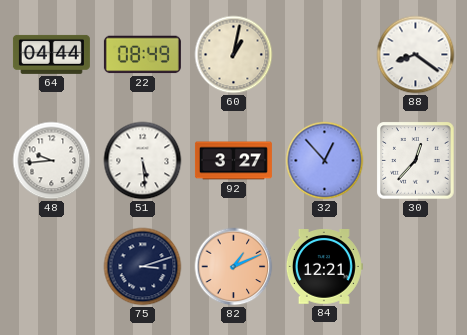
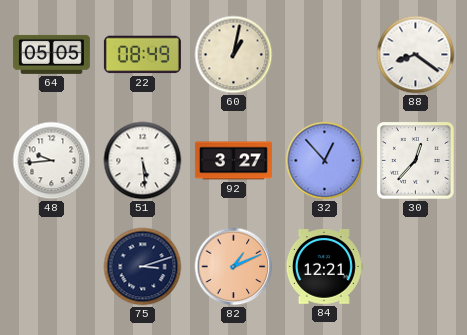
64: 04:44 -> 05:05 (51, 54)
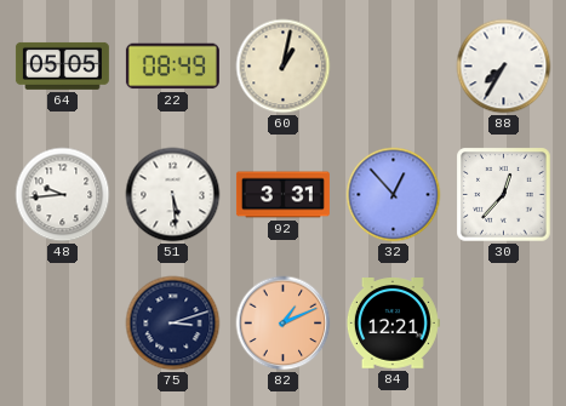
88: 8:21 -> 7:35 (504, 67)
92: 3:27 -> 3:31 (282, 195)
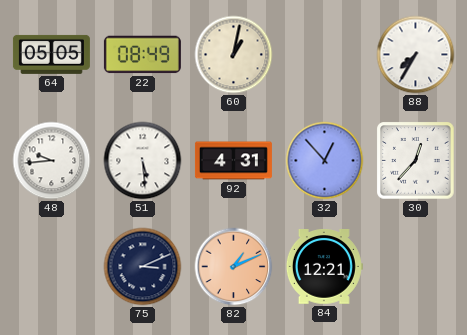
92: 3:31 -> 4:31 (233, 161)
75: 3:12 -> 3:11 (143, 267)
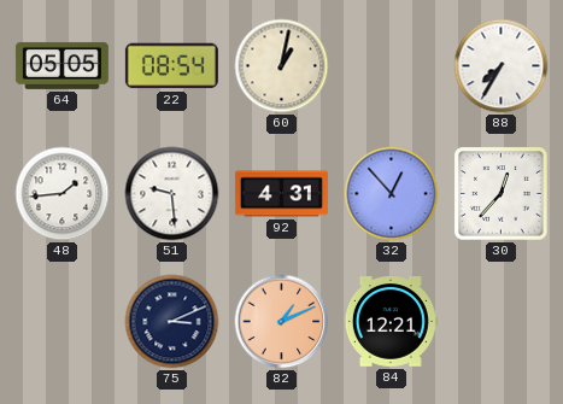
22: 08:49 -> 08:54 (171, 66)
48: 9:44 -> 1:44 (63, 194)
51: 5:29 -> 9:29 (172, 194)
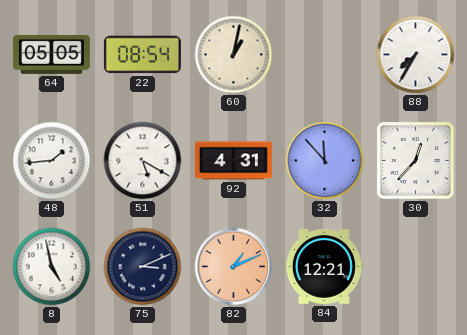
51: 9:29 -> 5:20 (143, 161)
32: 12:53 -> 11:53 (325, 161)
8: none -> 4:58 (52, 267)
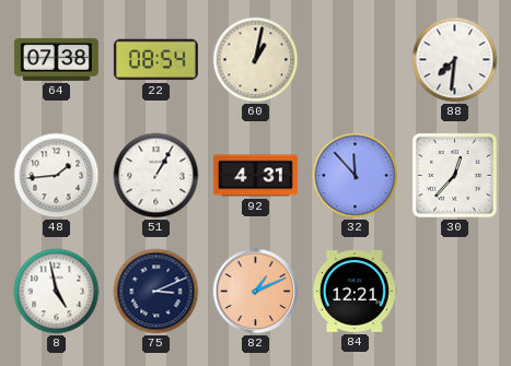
64: 05:05 -> 07:38 (56, 59)
88: 7:35 -> 7:31 (455, 60)
51: 5:20 -> 1:05 (156, 176)
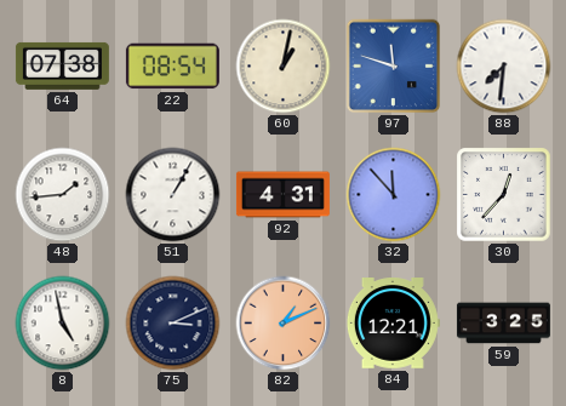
97: none -> 11:48 (394, 67)
59: none -> 3:25 (503, 324)
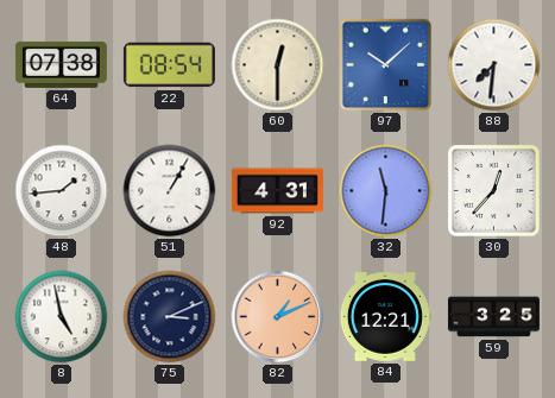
60: 1:02 -> 12:30 (278, 65)
97: 11:48 -> 10:08 (386, 65)
32: 11:53 -> 11:31 (386, 191)
